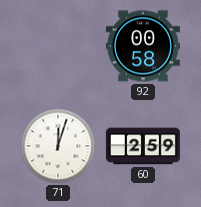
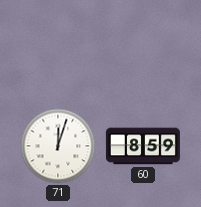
92: 00:58 -> none (143, 46)
60: 2:59 -> 8:59 (143, 146)
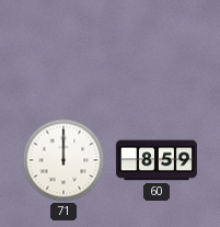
71: 12:03 -> 12:00 (63, 160)
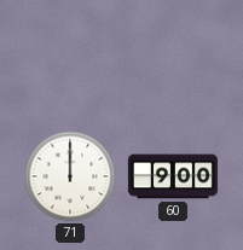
60: 8:59 -> 9:00 (173, 176)
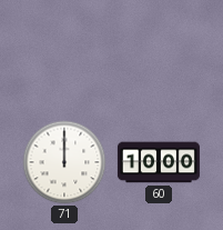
60: 9:00 -> 10:00 (159, 162)
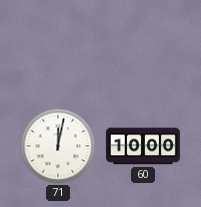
71: 12:00 -> 12:02 (58, 146)
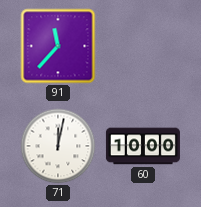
91: none -> 11:37 (58, 46)
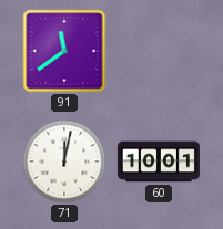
91: 11:37 -> 11:39 (64, 51)
60: 10:00 -> 10:01 (159, 162)
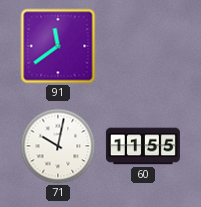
71: 12:02 -> 10:02 (58, 146)
60: 10:01 -> 11:55 (143, 146)
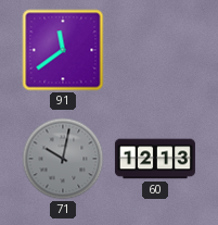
71 dial: white -> grey (63, 159)
60: 11:55 -> 12:13 (155, 159)
